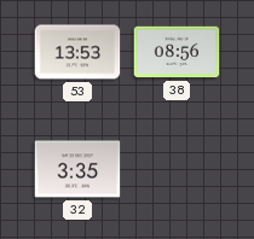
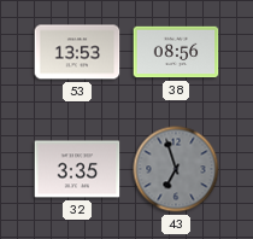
43: none -> 6:57 (176, 169)
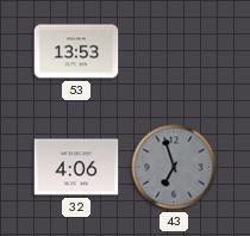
38: 08:56 -> none (176, 52)
32: 3:35 -> 4:06 (76, 167)
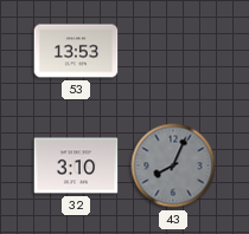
32: 4:06 -> 3:10 (76, 165)
43: 6:57 -> 8:04 (173, 165)
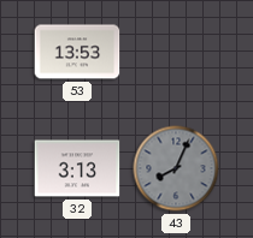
32: 3:10 -> 3:13 (77, 168)
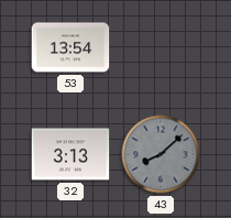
53: 13:53 -> 13:54 (70, 47)
43: 8:04 -> 8:08 (161, 154)
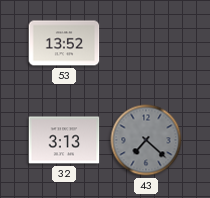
53: 13:54 -> 13:52 (64, 43)
43: 8:08 -> 7:22 (146, 140)
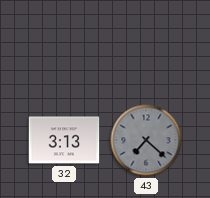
53: 13:52 -> none (64, 43)
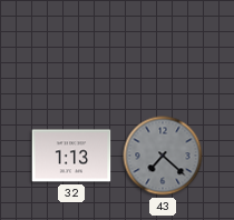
32: 3:13 -> 1:13 (71, 156)
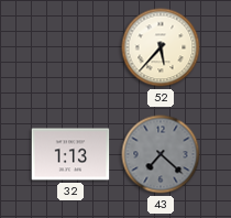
52: none -> 5:37 (161, 47)
